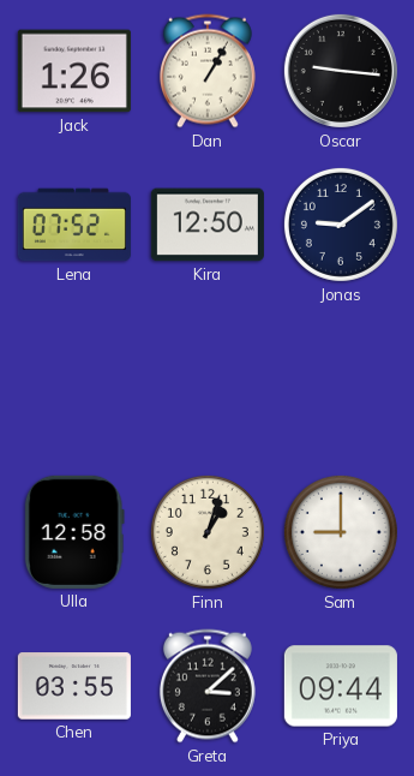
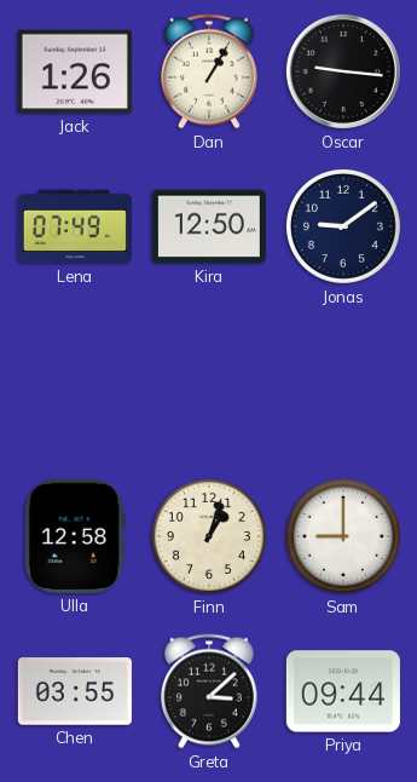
Lena: 07:52 -> 07:49 (75, 226)
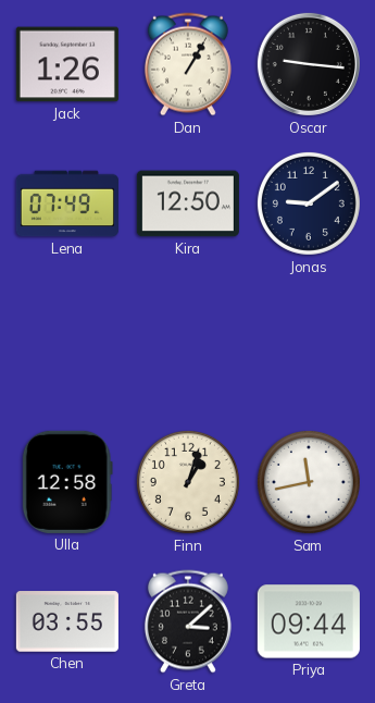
Sam: 9:00 -> 11:43 (309, 482)
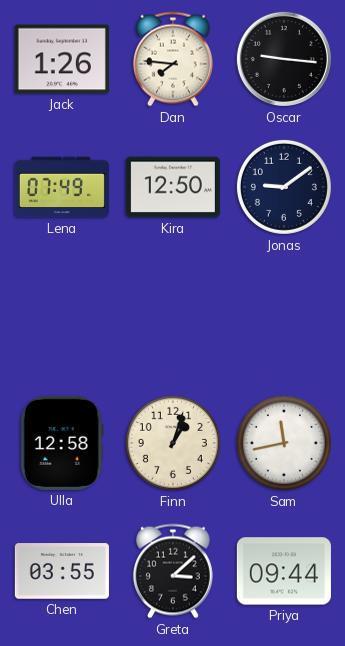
Dan: 1:05 -> 7:46 (173, 59)
